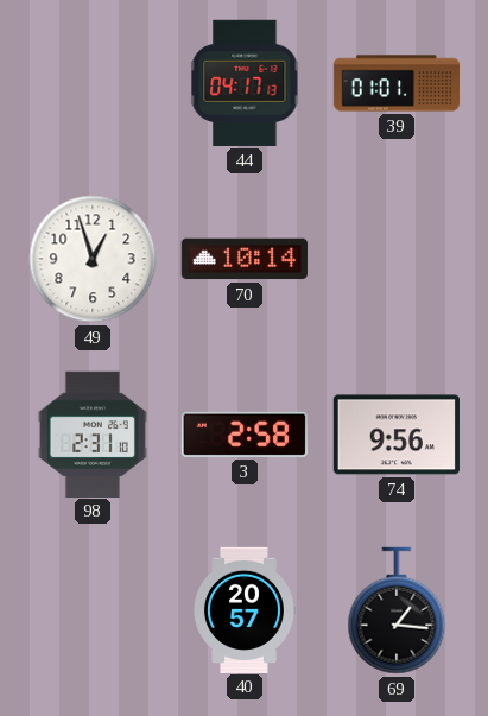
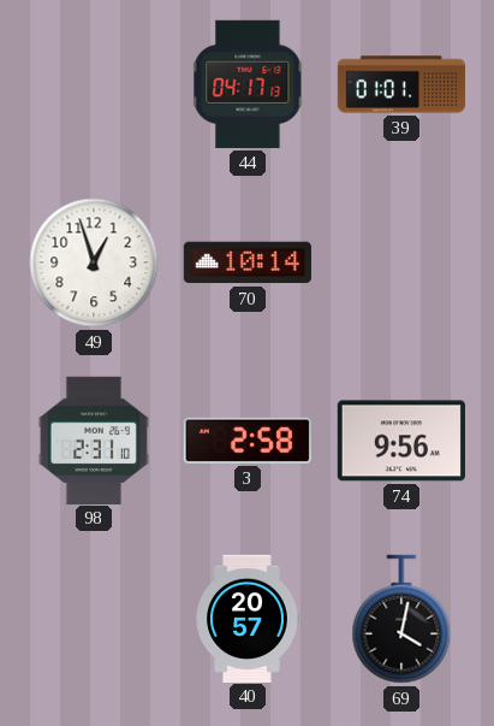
69: 1:16 -> 4:02 (401, 619)
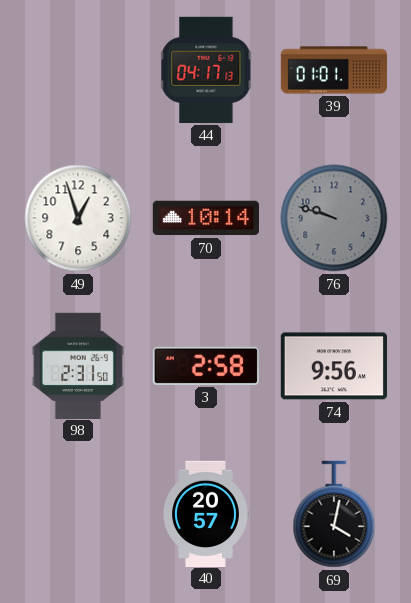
76: none -> 9:48 (334, 218)
98: 2:31:10 -> 2:31:50 (78, 365)
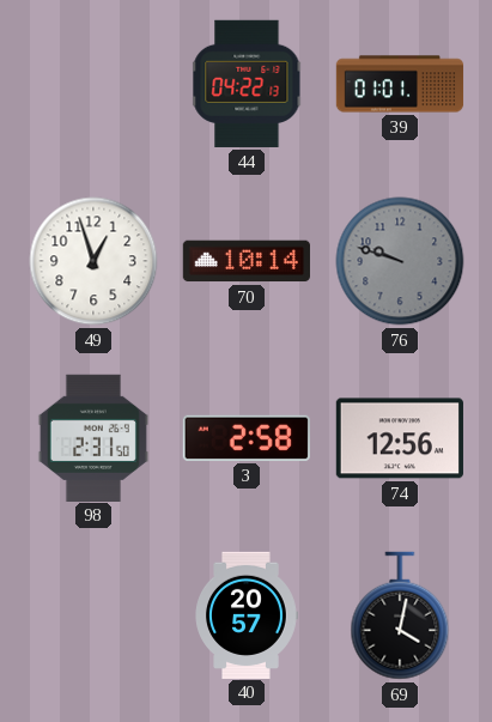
44: 04:17 -> 04:22 (247, 84)
74: 9:56 -> 12:56 (400, 438)
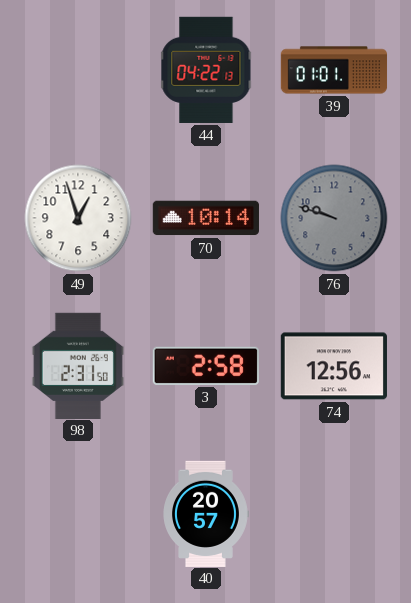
69: 4:02 -> none (400, 615)
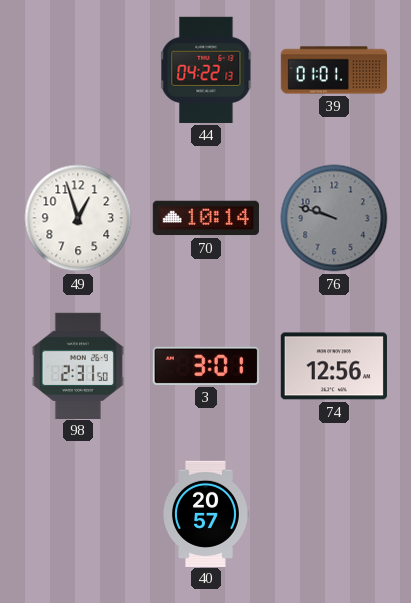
3: 2:58 -> 3:01 (206, 366)
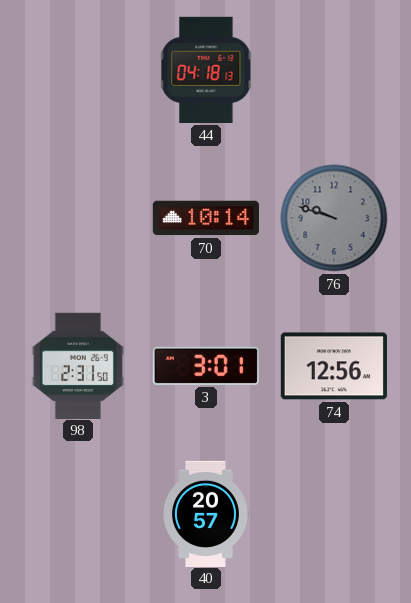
44: 04:22 -> 04:18 (206, 70)
39: 01:01 -> none (334, 70)
49: 12:57 -> none (78, 218)
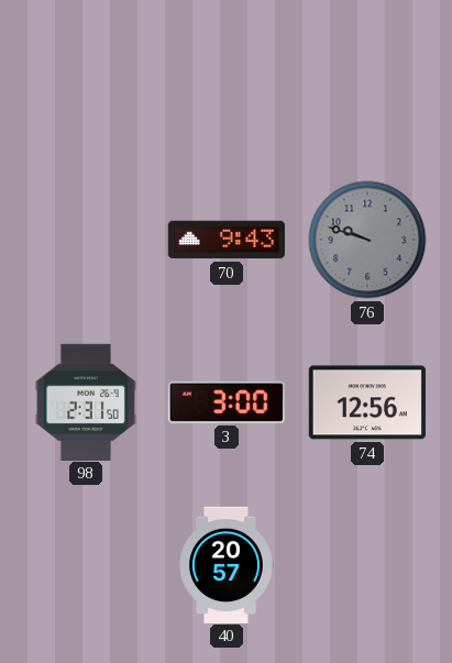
44: 04:18 -> none (206, 70)
70: 10:14 -> 9:43 (227, 240)
3: 3:01 -> 3:00 (227, 402)
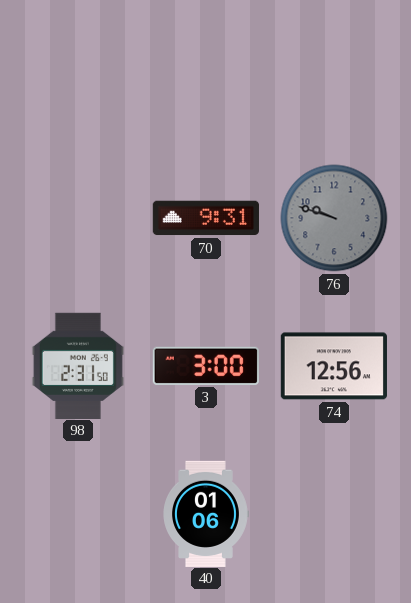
70: 9:43 -> 9:31 (206, 218)
40: 20:57 -> 01:06 (206, 513)
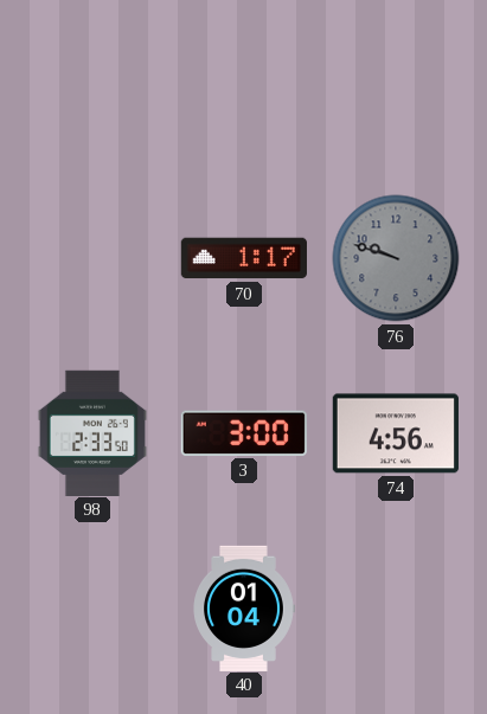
70: 9:31 -> 1:17 (244, 258)
98: 2:31 -> 2:33 (92, 432)
74: 12:56 -> 4:56 (396, 433)
40: 01:06 -> 01:04 (244, 607)
